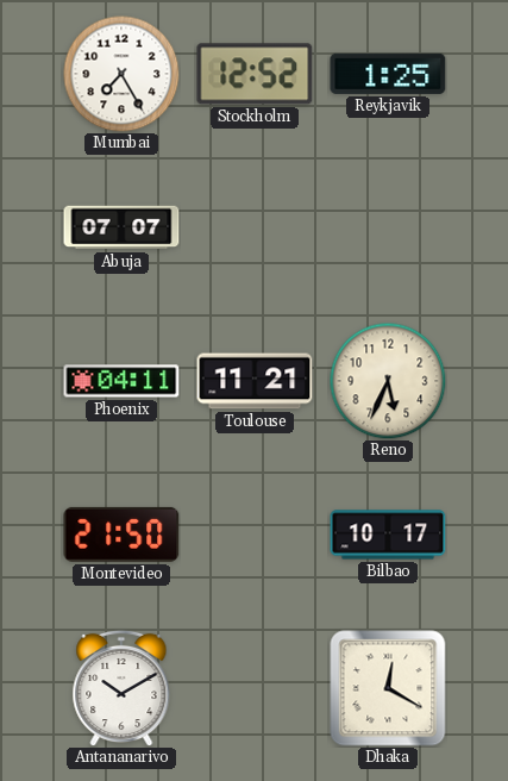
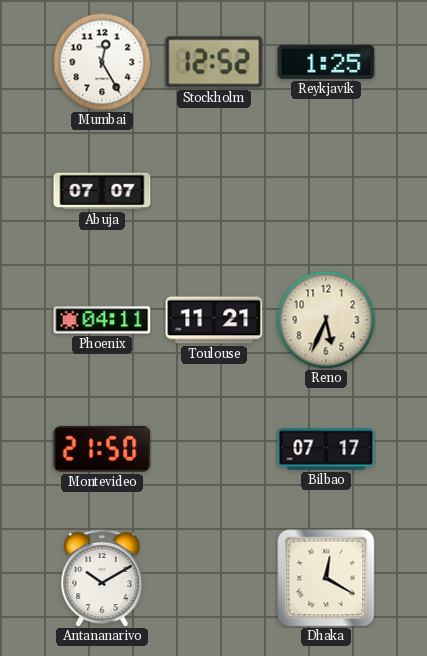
Mumbai: 7:25 -> 12:25 (102, 62)
Bilbao: 10:17 -> 07:17 (326, 449)
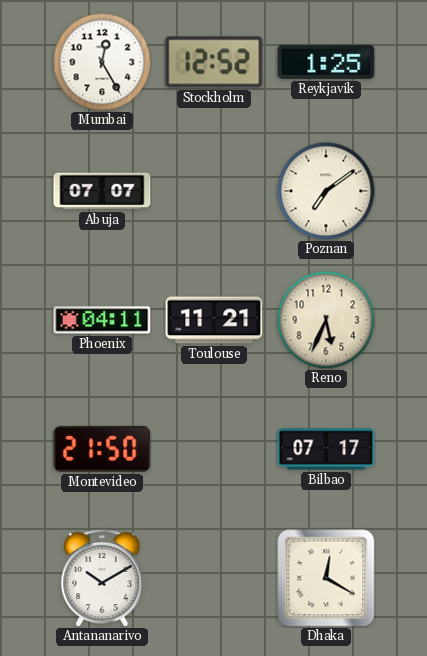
Poznan: none -> 7:09 (326, 191)
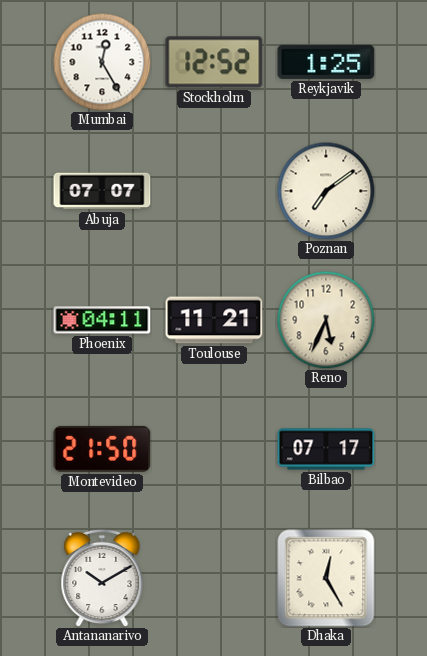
Dhaka: 12:20 -> 12:25 (326, 578)
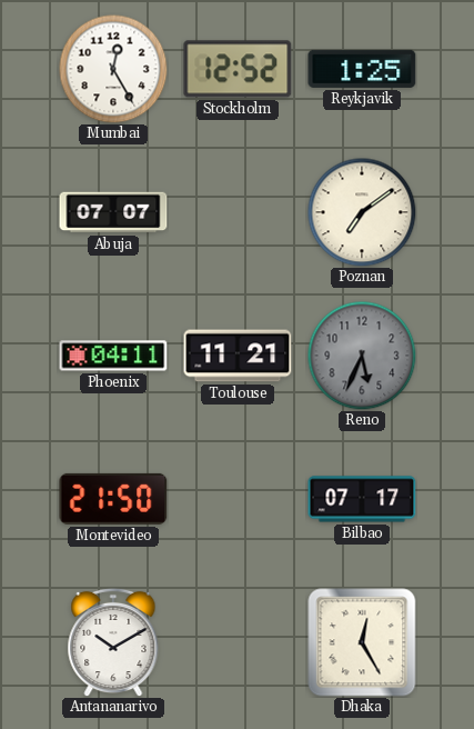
Reno dial: cream -> grey (362, 356)
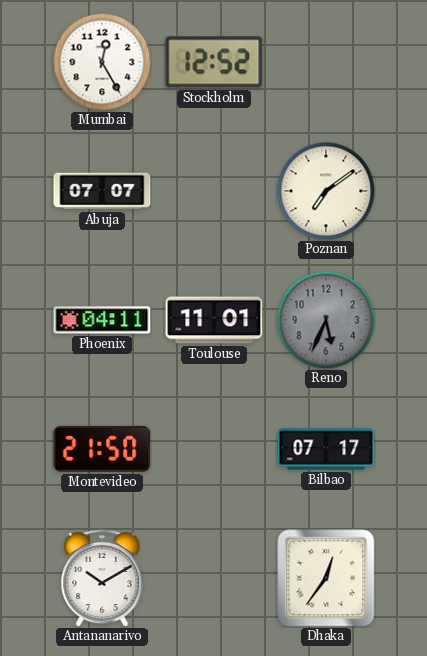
Reykjavik: 1:25 -> none (362, 69)
Toulouse: 11:21 -> 11:01 (214, 320)
Dhaka: 12:25 -> 12:36 (326, 578)
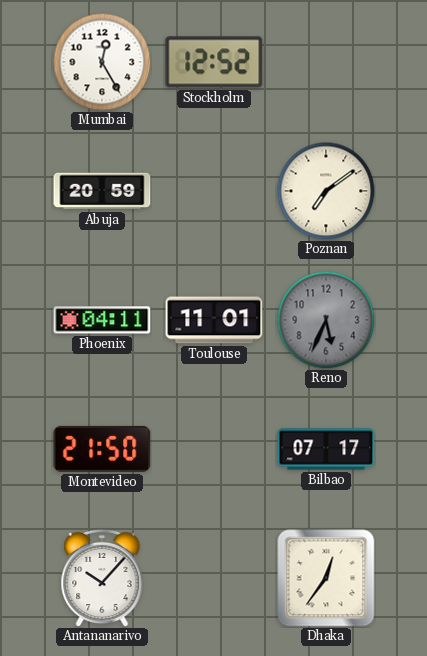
Abuja: 07:07 -> 20:59 (102, 191)
Antananarivo: 10:10 -> 10:07 (102, 578)
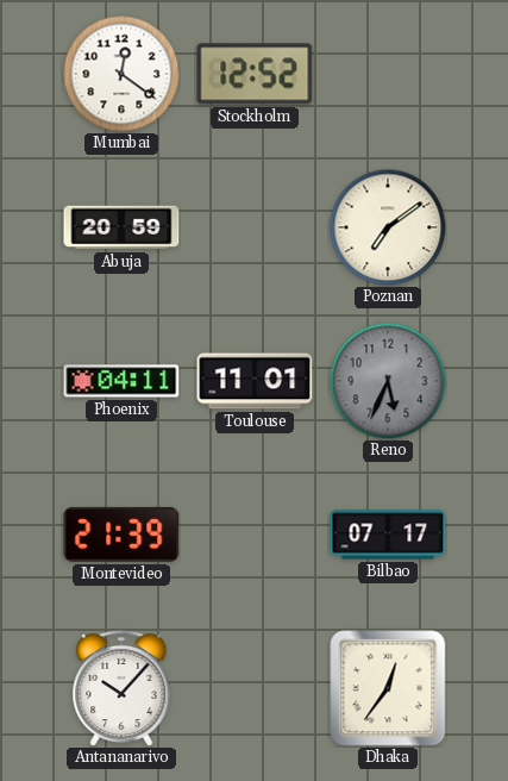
Mumbai: 12:25 -> 12:21 (121, 74)
Montevideo: 21:50 -> 21:39 (121, 535)
